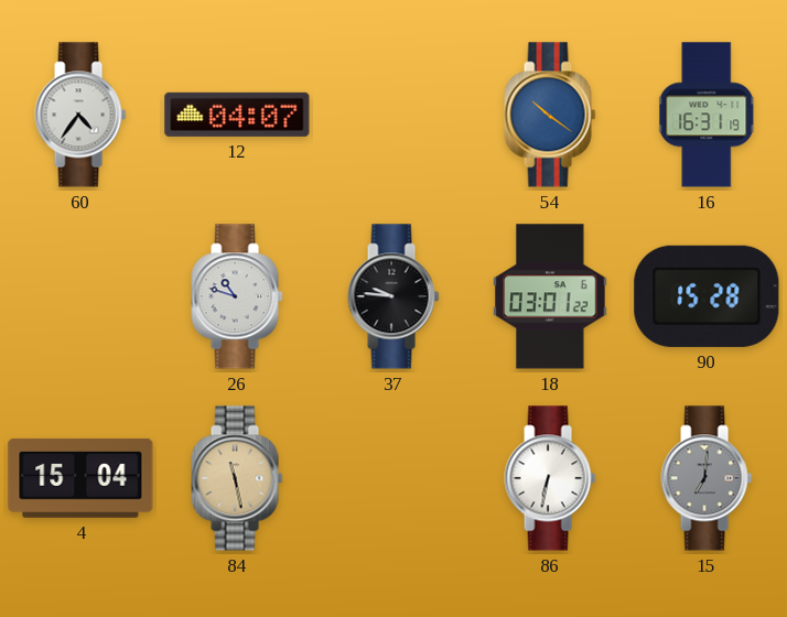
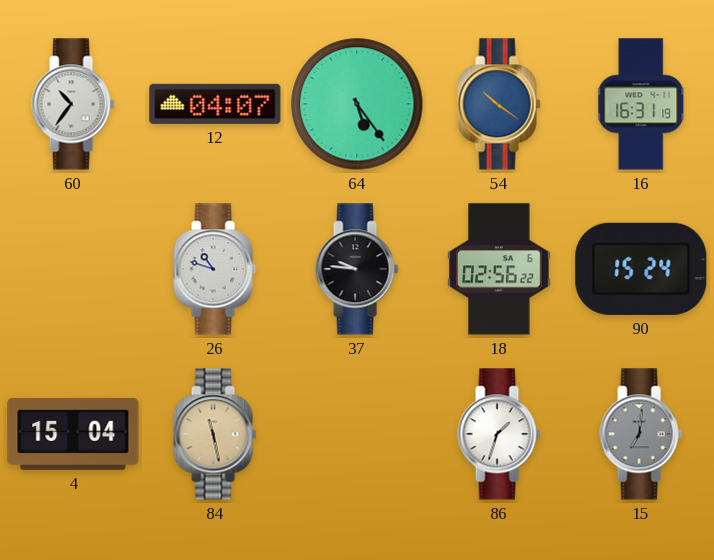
60: 4:36 -> 10:36 (73, 104)
64: none -> 5:24 (357, 104)
18: 03:01 -> 02:56 (499, 269)
90: 15:28 -> 15:24 (641, 269)
86: 6:32 -> 1:33 (499, 434)
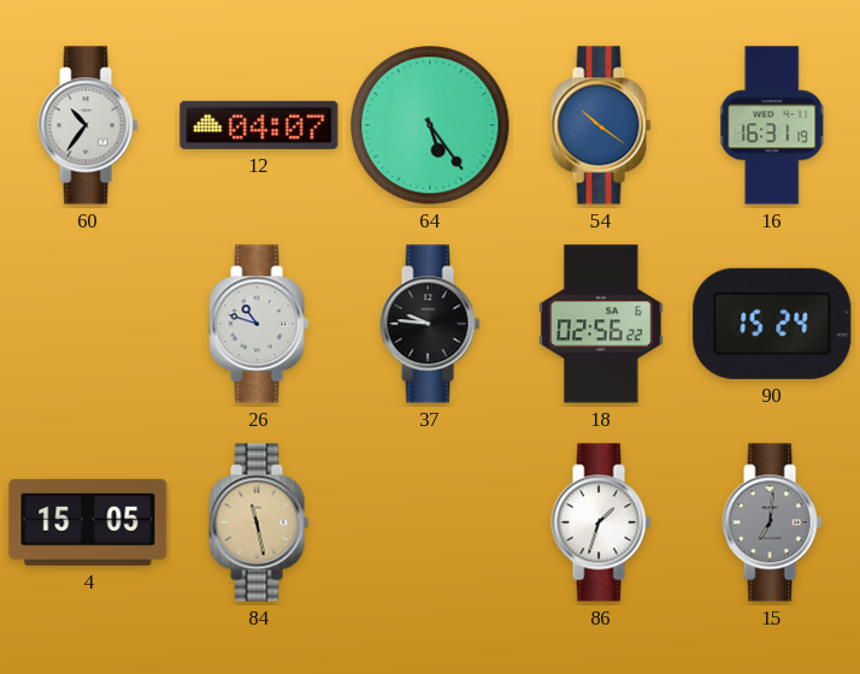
4: 15:04 -> 15:05 (88, 522)
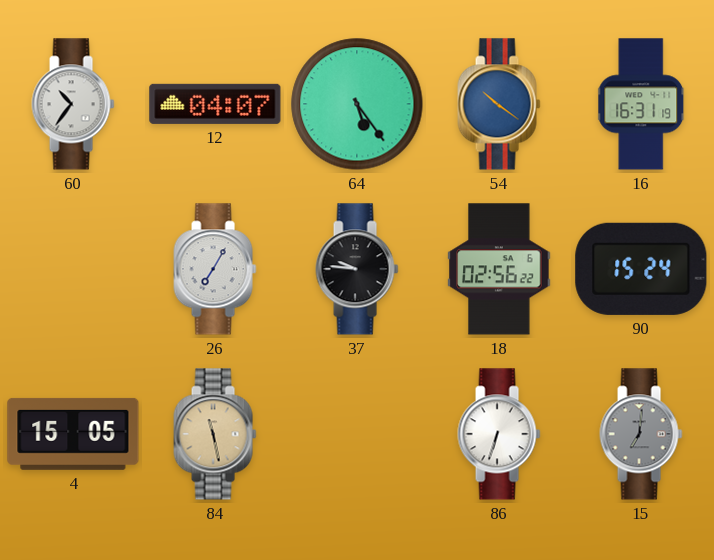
26: 10:48 -> 7:05 (215, 269)
86: 1:33 -> 6:33 (499, 434)
